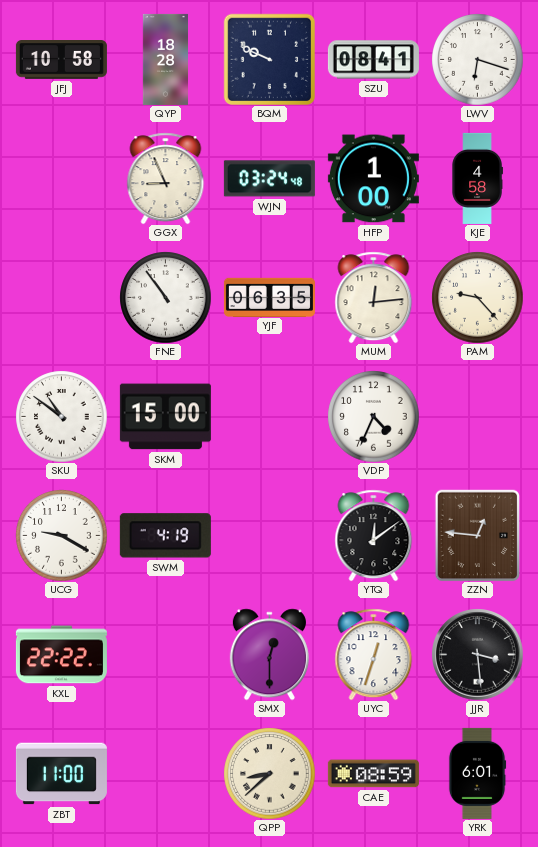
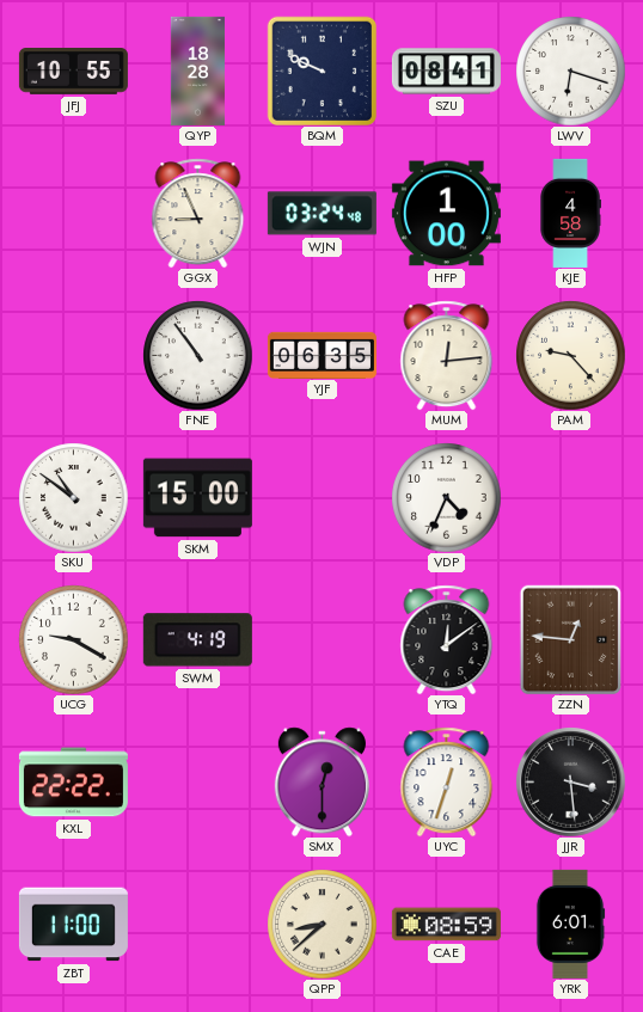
JFJ: 10:58 -> 10:55 (73, 72)
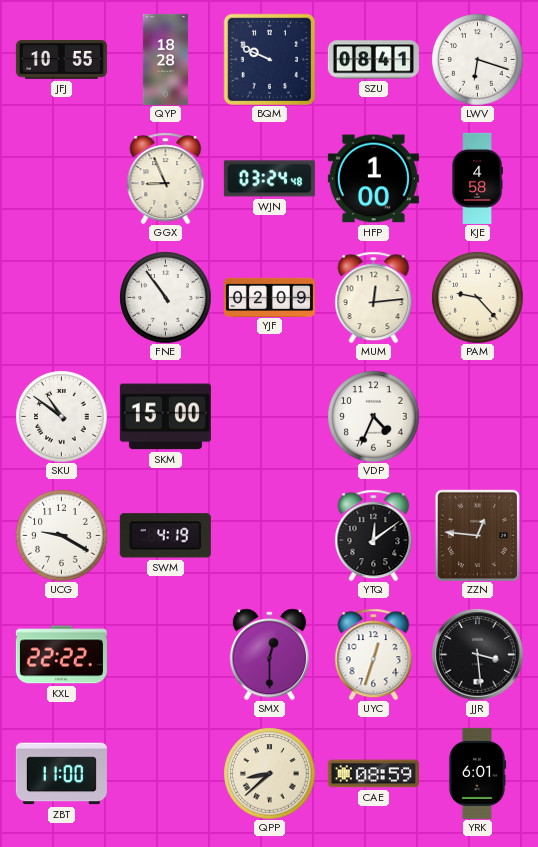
YJF: 06:35 -> 02:09 (269, 297)
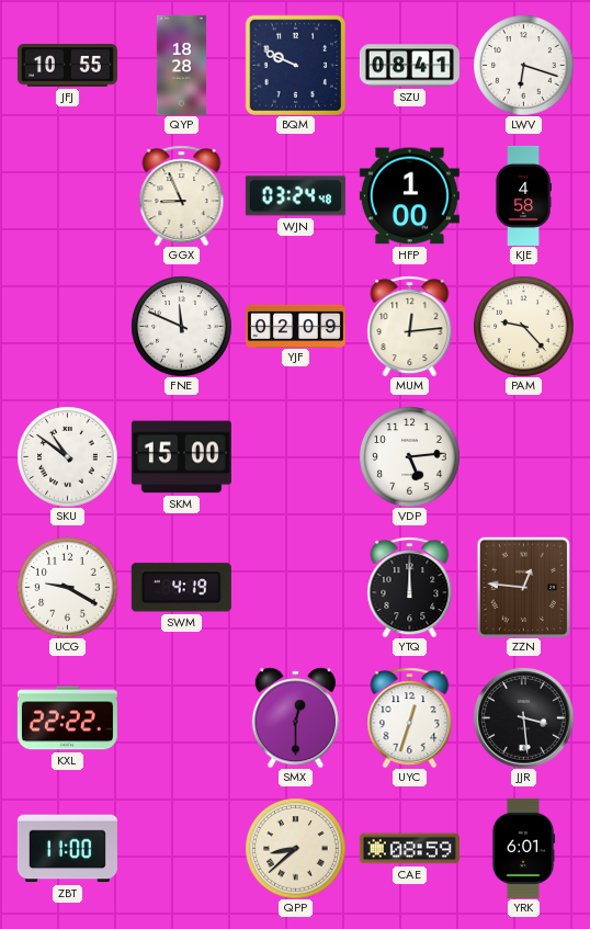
FNE: 10:54 -> 11:49 (181, 326)
VDP: 4:34 -> 5:14 (409, 456)
YTQ: 12:09 -> 12:00 (410, 587)
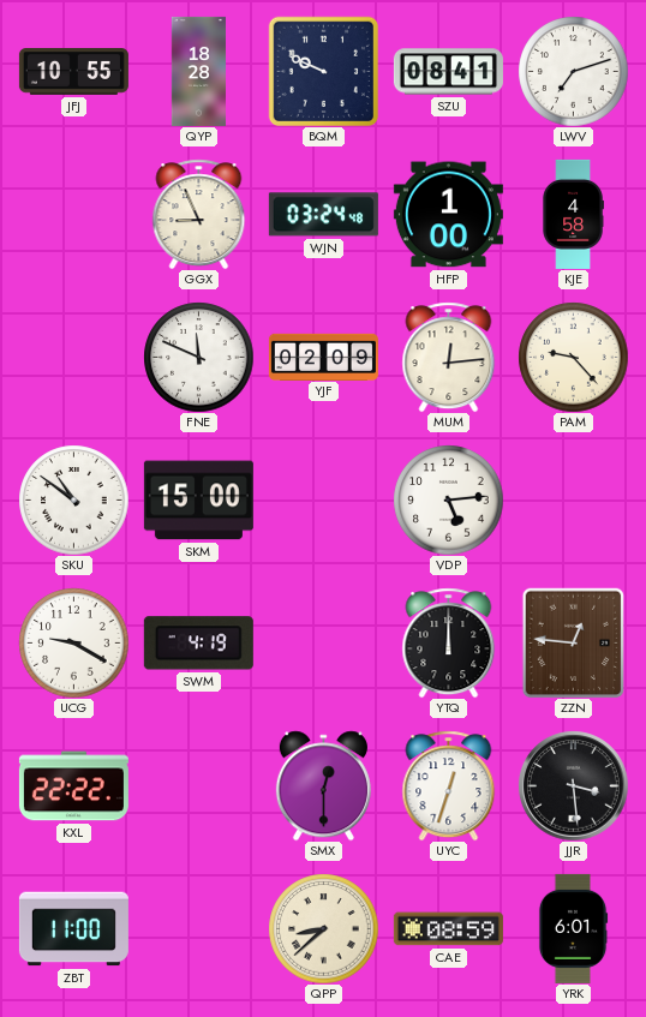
LWV: 6:18 -> 7:12 (573, 71)
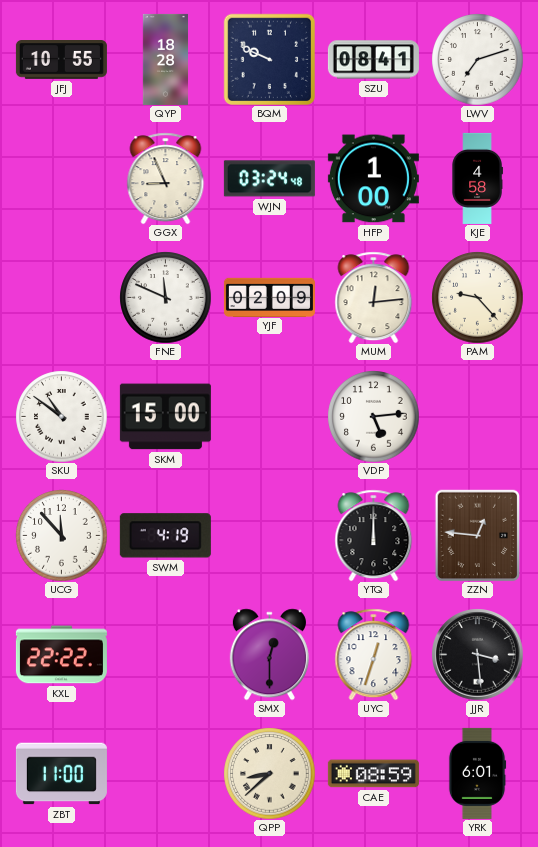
UCG: 9:20 -> 11:53 (61, 535)
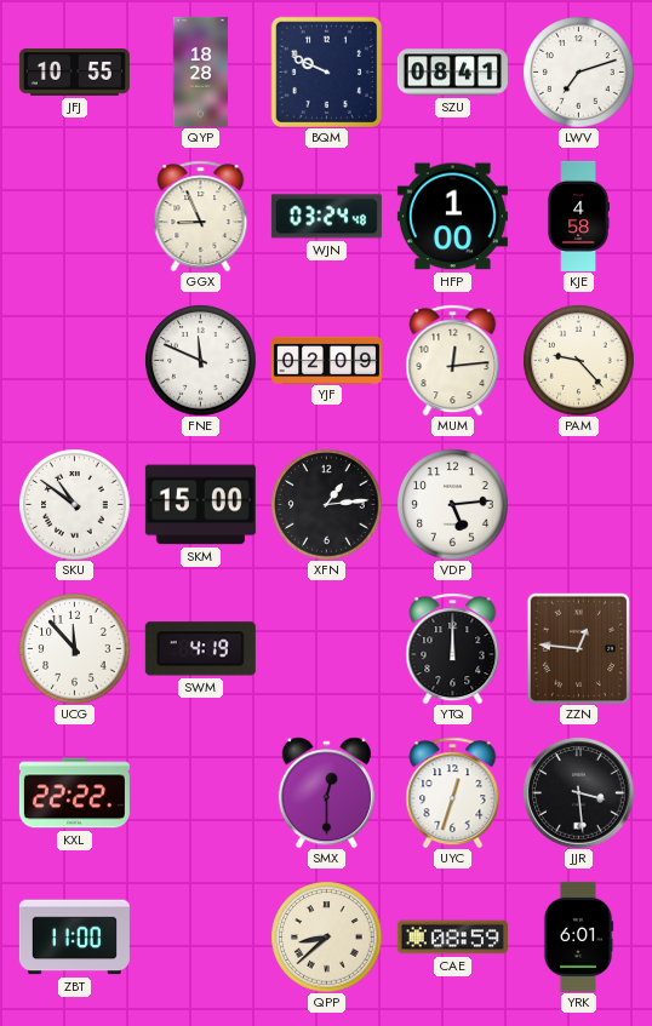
XFN: none -> 1:14 (326, 504)
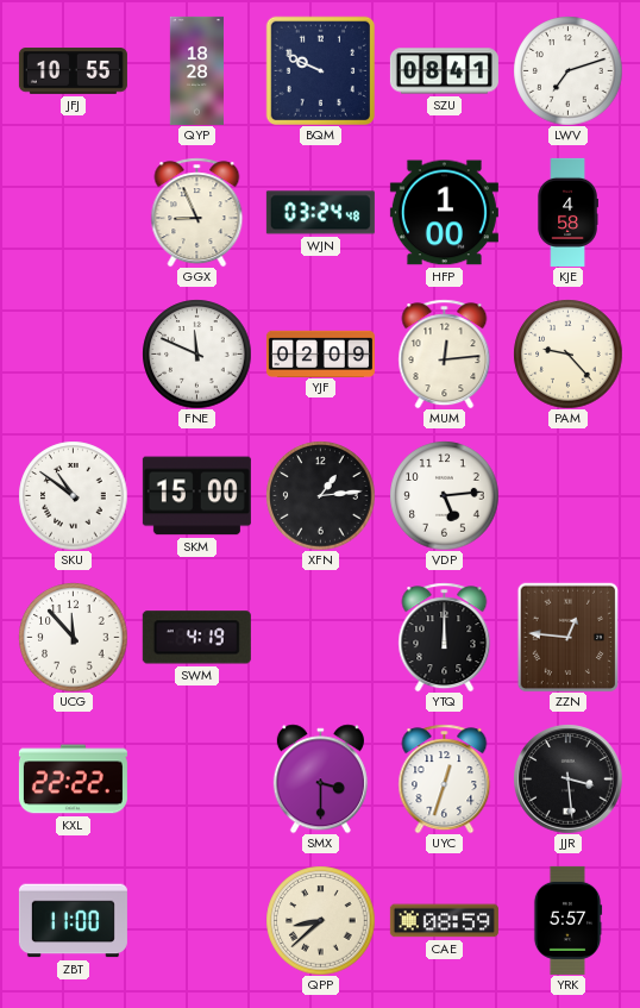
SMX: 12:30 -> 3:30 (320, 778)
YRK: 6:01 -> 5:57 (567, 920)
